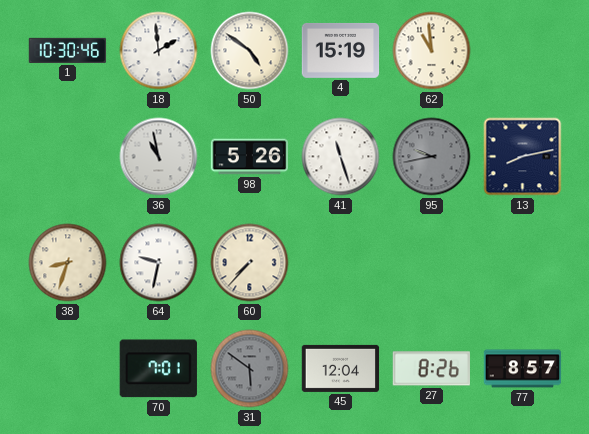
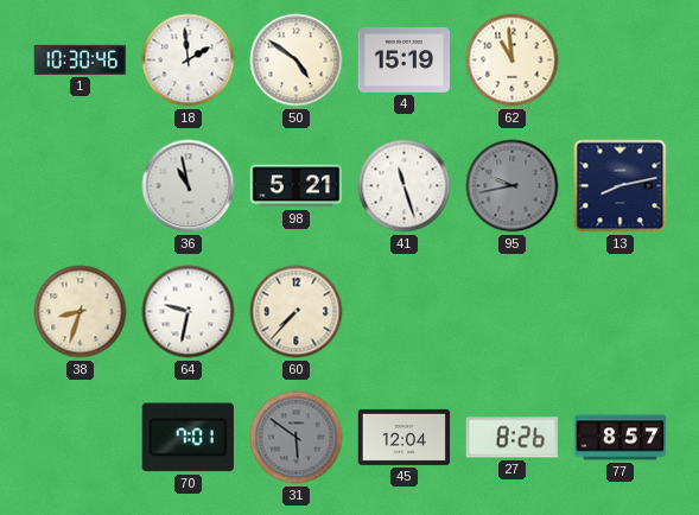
98: 5:26 -> 5:21 (297, 186)
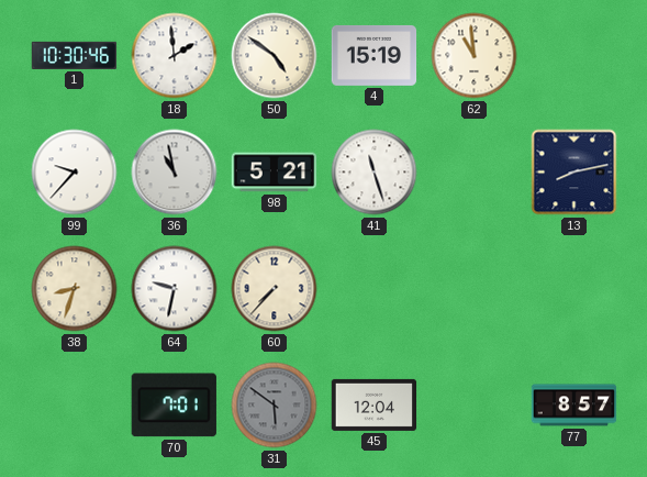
99: none -> 9:37 (75, 173)
95: 9:43 -> none (513, 186)
27: 8:26 -> none (511, 438)
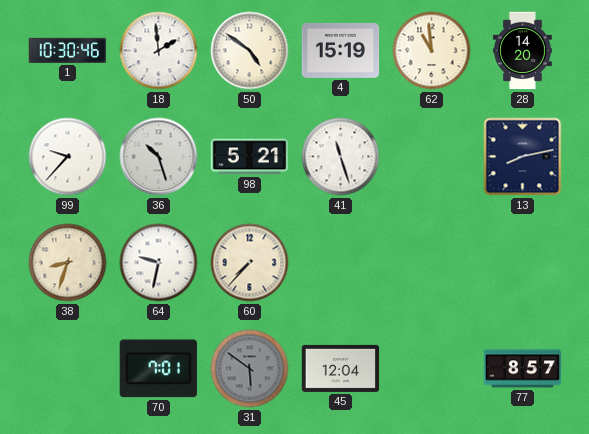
28: none -> 14:20 (523, 51)
36: 10:58 -> 10:27 (159, 157)
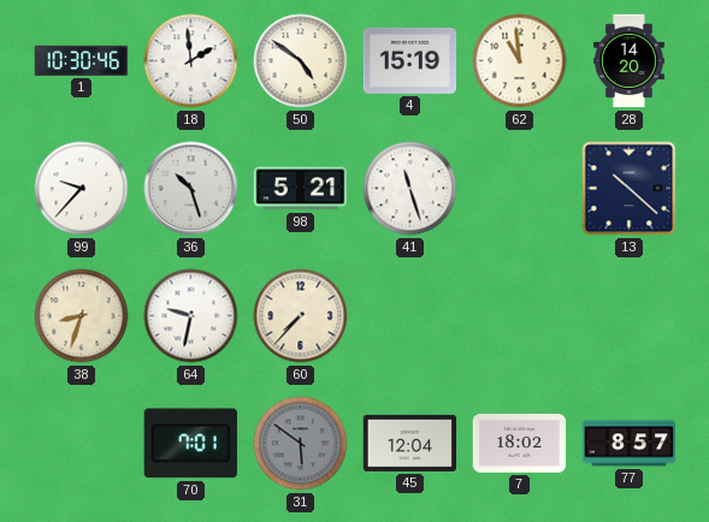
13: 8:13 -> 10:22 (630, 189)
7: none -> 18:02 (520, 444)
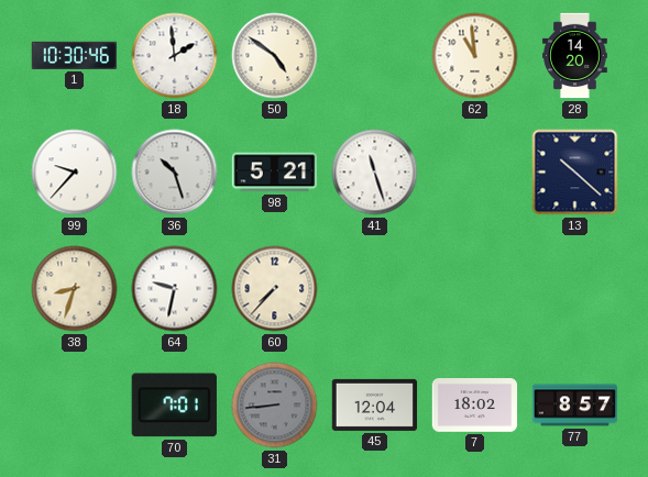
4: 15:19 -> none (410, 60)
31: 5:51 -> 8:44 (275, 406)
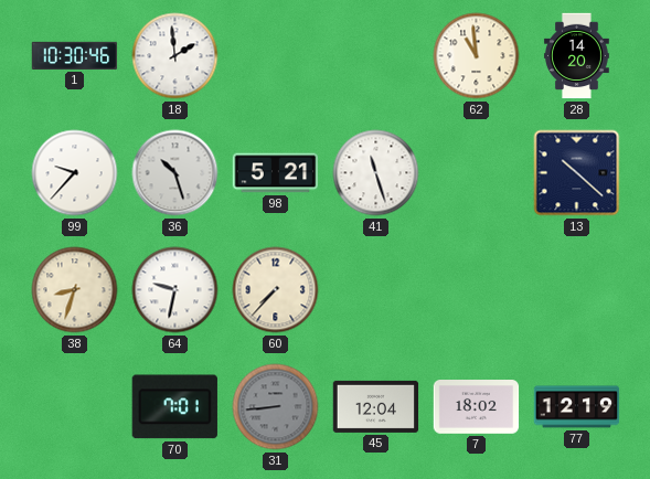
50: 4:51 -> none (275, 56)
77: 8:57 -> 12:19 (577, 407)
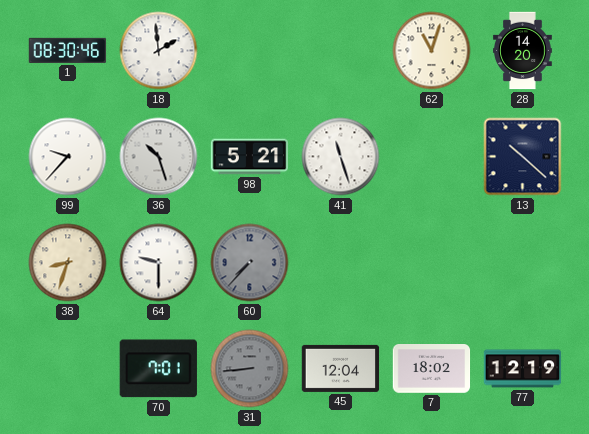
1: 10:30 -> 08:30 (68, 50)
62: 10:59 -> 11:03 (432, 51)
64: 9:32 -> 9:30 (159, 263)
60 dial: cream -> grey (250, 263)
